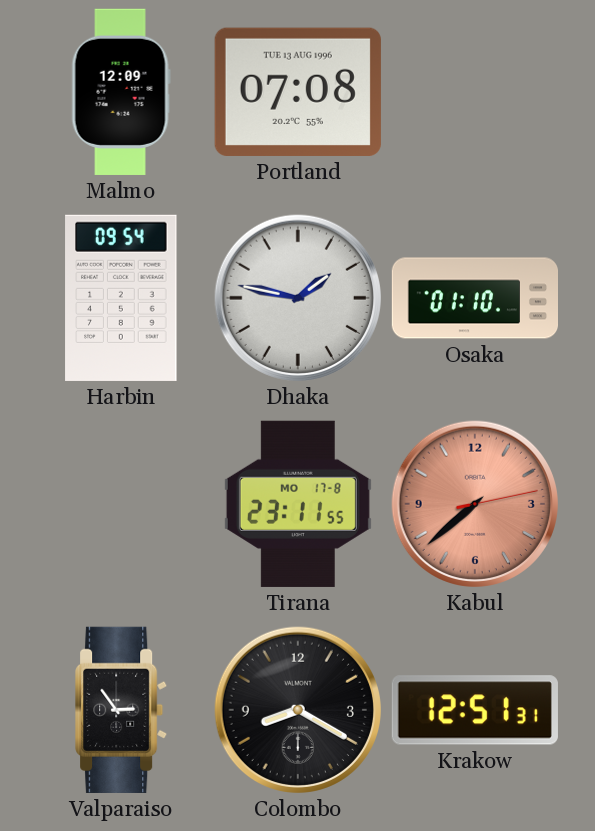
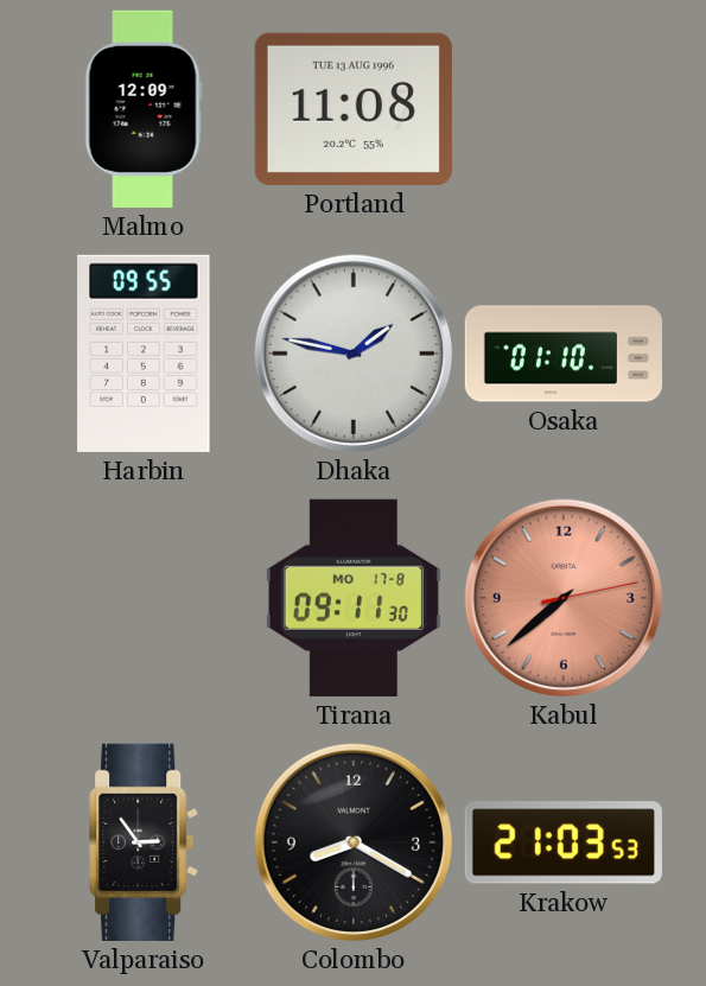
Portland: 07:08 -> 11:08 (354, 109)
Harbin: 09:54 -> 09:55 (144, 354)
Tirana: 23:11 -> 09:11 (354, 598)
Krakow: 12:51 -> 21:03 (564, 842)
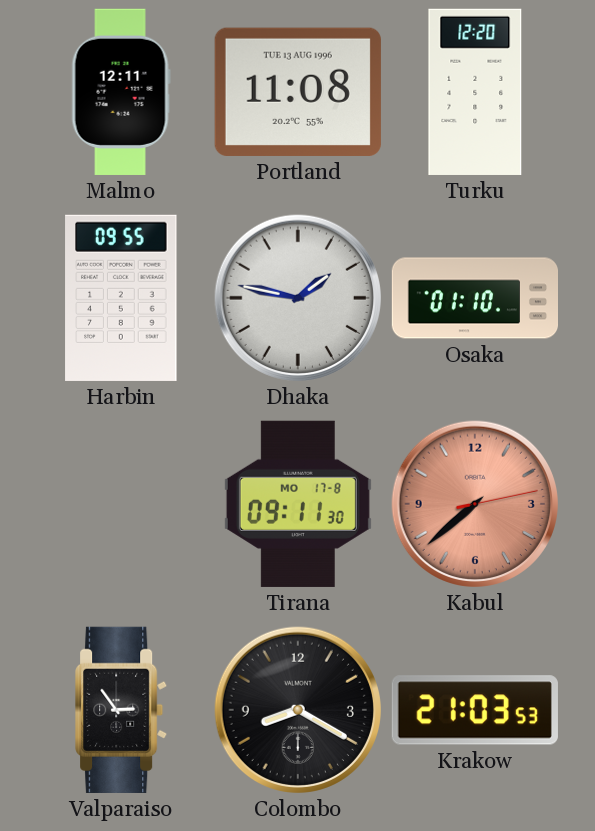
Malmo: 12:09 -> 12:11 (121, 92)
Turku: none -> 12:20 (475, 92)
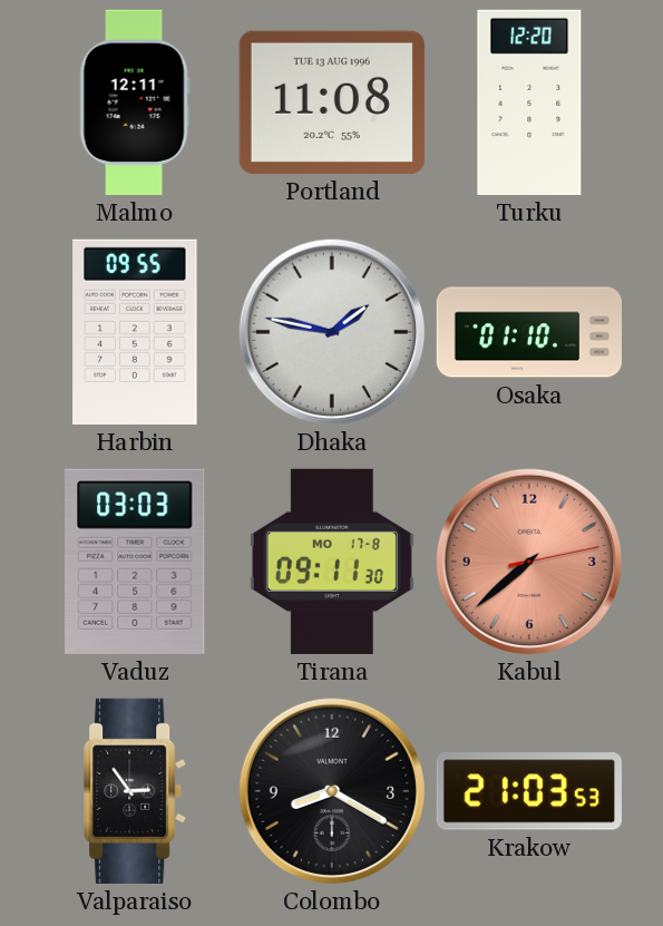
Vaduz: none -> 03:03 (135, 562)
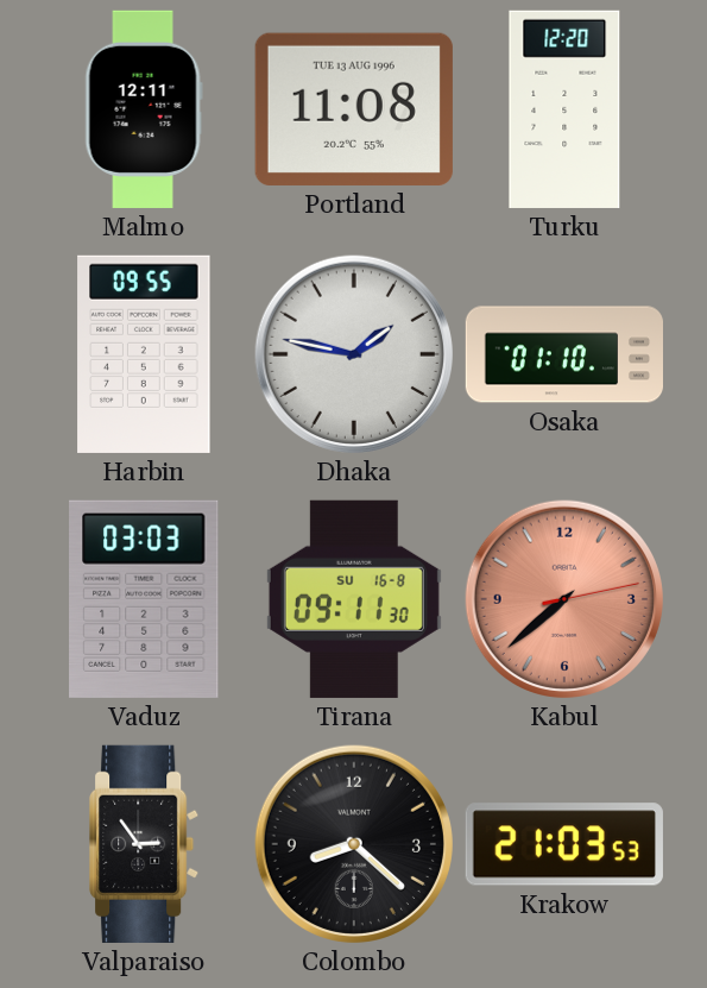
Tirana date: MO 17-8 -> SU 16-8 (354, 599)
Colombo: 8:20 -> 8:22 (354, 844)
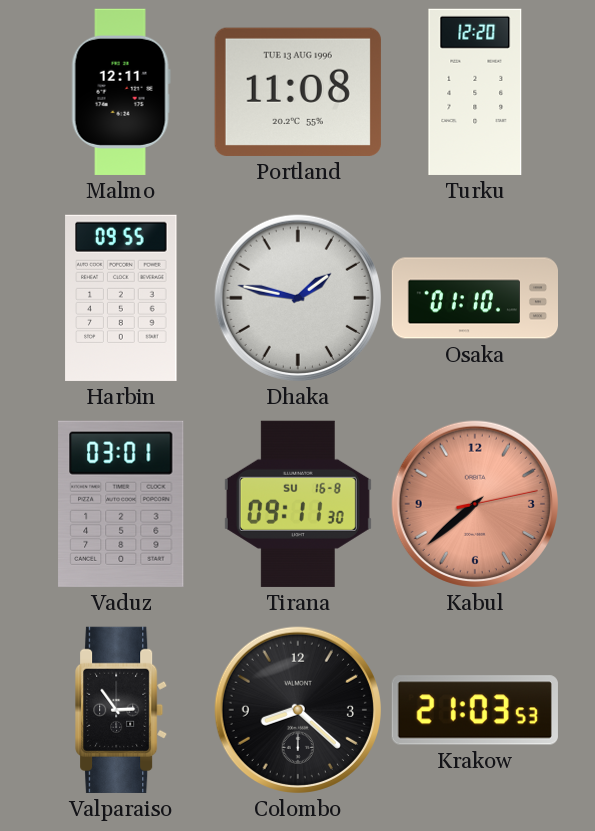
Vaduz: 03:03 -> 03:01 (121, 504)
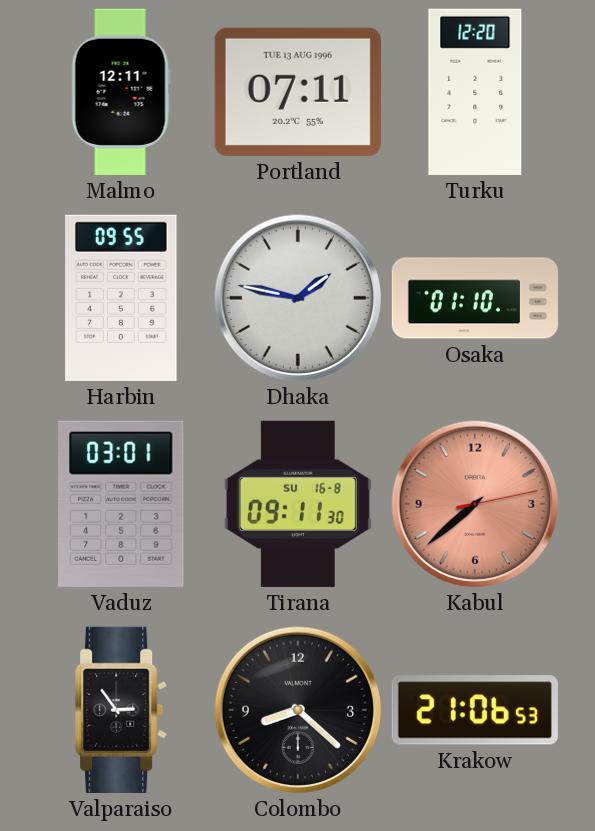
Portland: 11:08 -> 07:11 (298, 92)
Krakow: 21:03 -> 21:06 (475, 710)
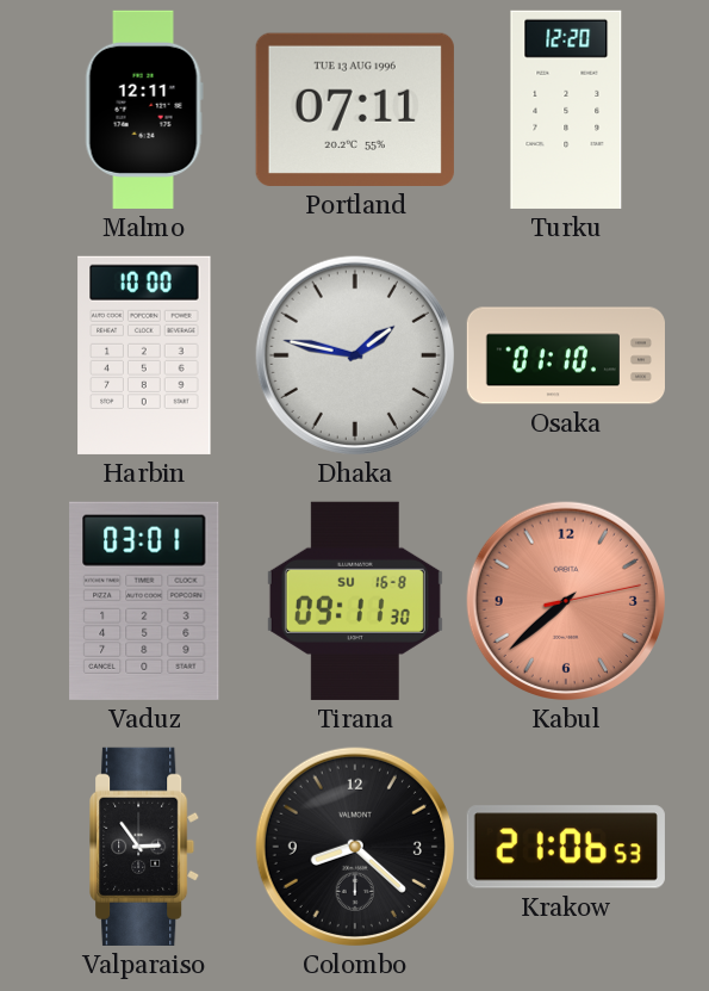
Harbin: 09:55 -> 10:00 (144, 355)
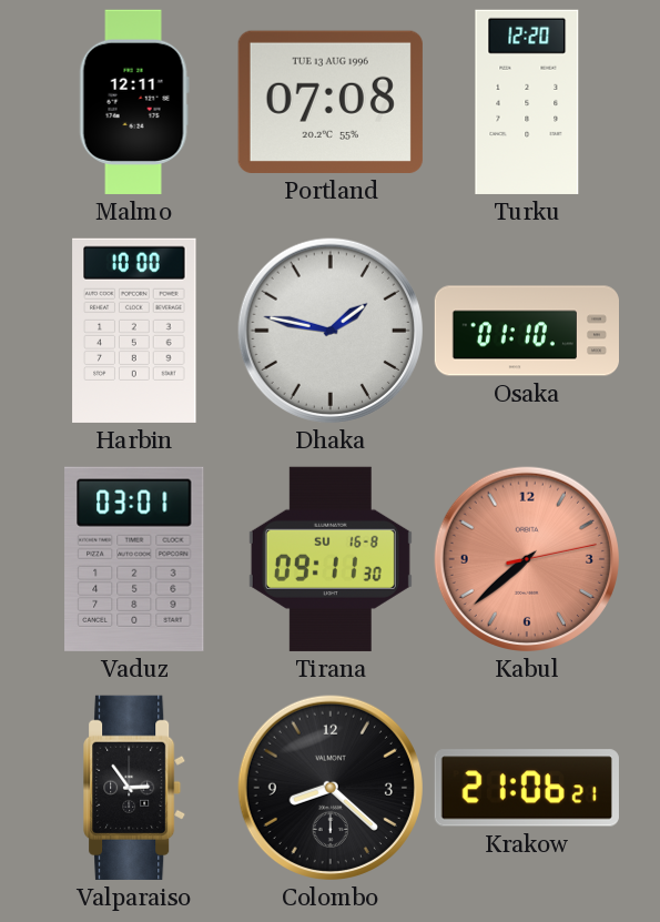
Portland: 07:11 -> 07:08 (331, 102)
Krakow: 21:06:53 -> 21:06:21 (527, 788)
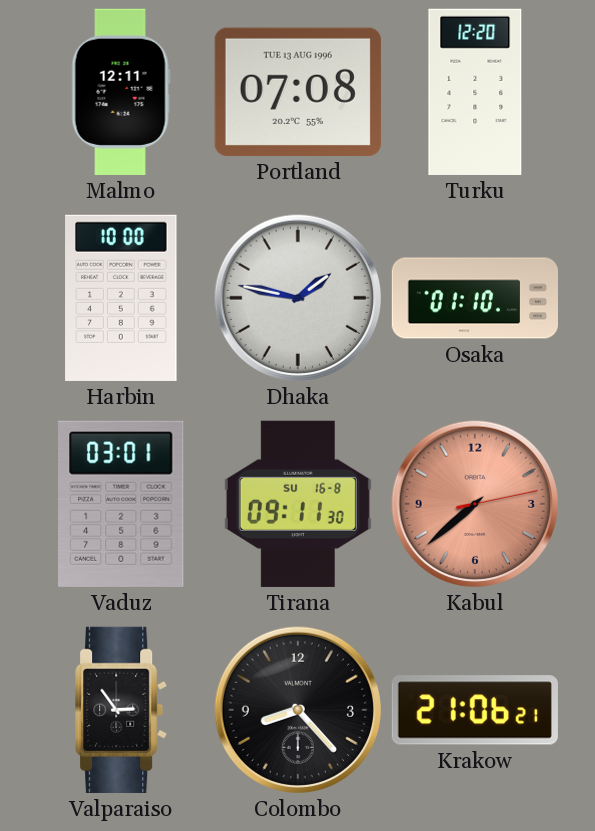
Colombo: 8:22 -> 8:23 (298, 710)
